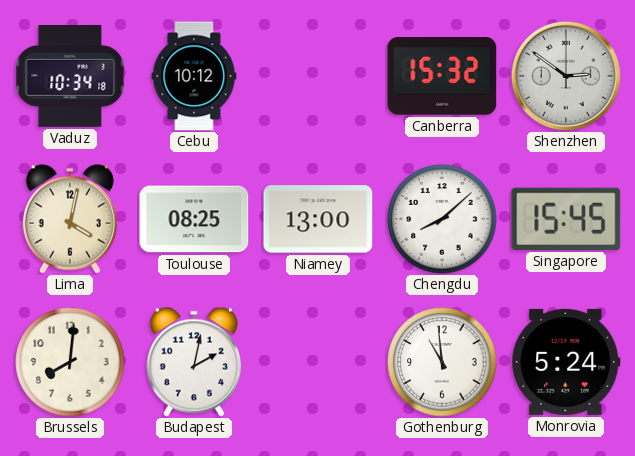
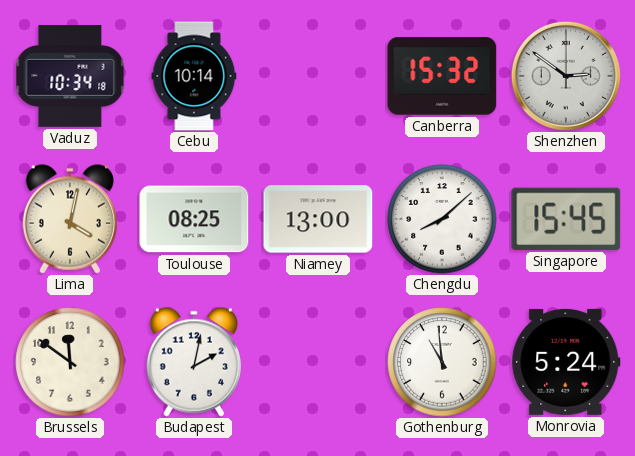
Cebu: 10:12 -> 10:14 (194, 76)
Brussels: 8:01 -> 11:51 (70, 362)
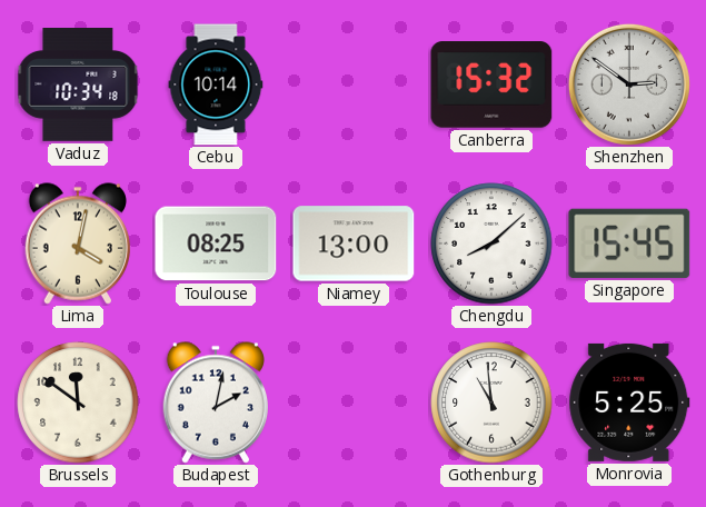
Monrovia: 5:24 -> 5:25 (629, 402)
